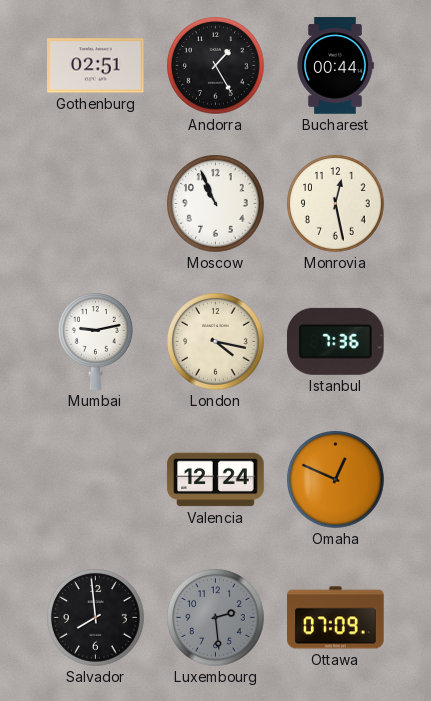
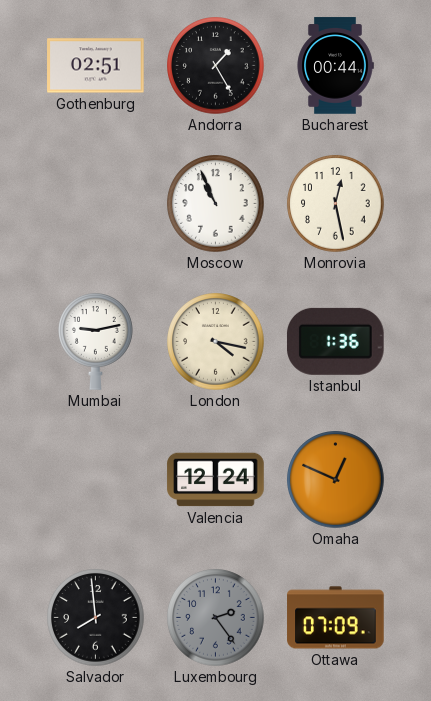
Istanbul: 7:36 -> 1:36 (336, 341)
Luxembourg: 2:29 -> 2:24 (216, 618)
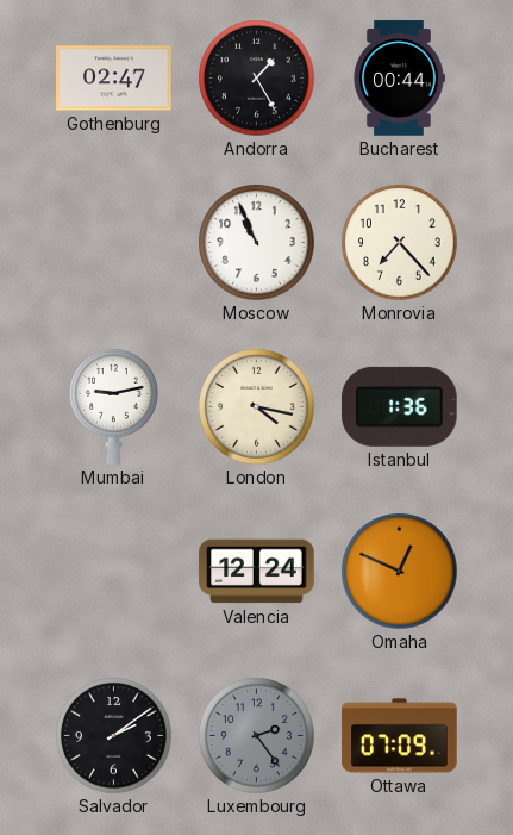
Gothenburg: 02:51 -> 02:47 (114, 79)
Monrovia: 12:28 -> 7:23 (400, 243)
Salvador: 7:59 -> 2:09 (114, 736)
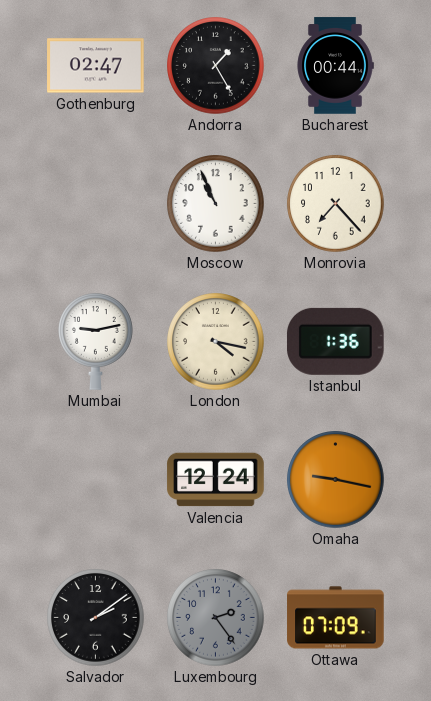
Omaha: 12:49 -> 9:17 (336, 480)
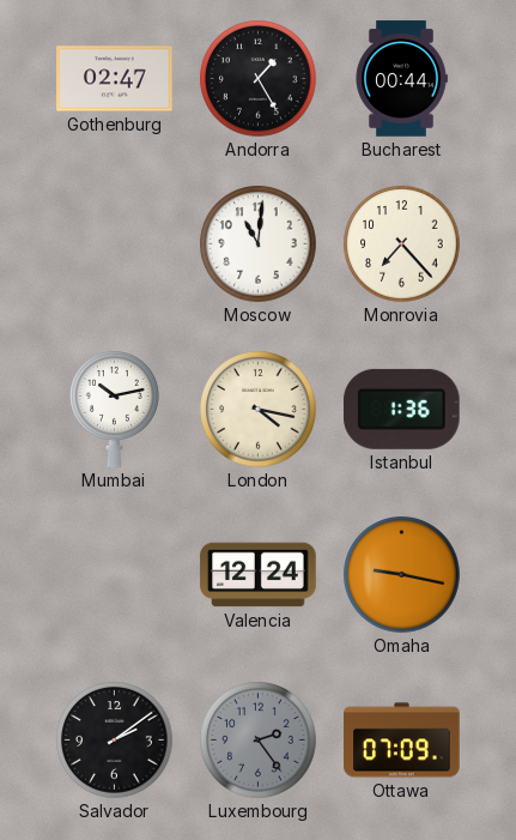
Moscow: 10:56 -> 11:01 (259, 244)
Mumbai: 9:13 -> 10:13 (115, 410)
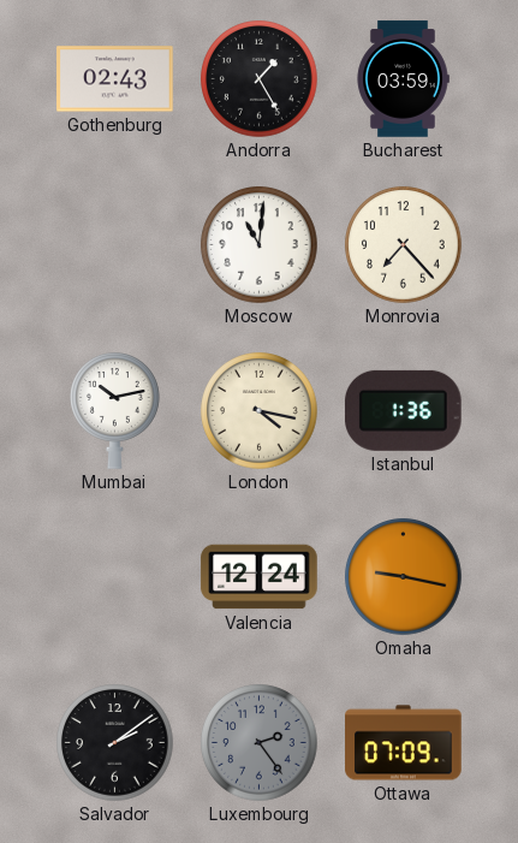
Gothenburg: 02:47 -> 02:43 (115, 79)
Bucharest: 00:44 -> 03:59 (403, 79)
